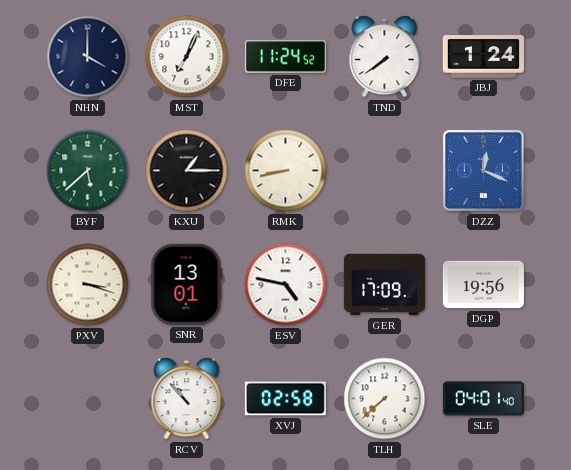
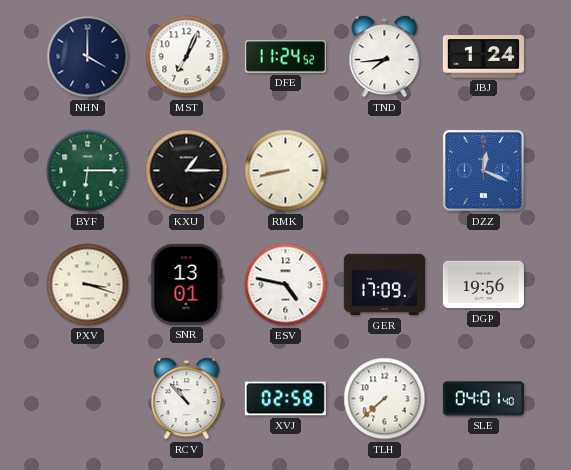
TND: 7:39 -> 7:44 (385, 57)
BYF: 5:38 -> 6:15 (88, 171)
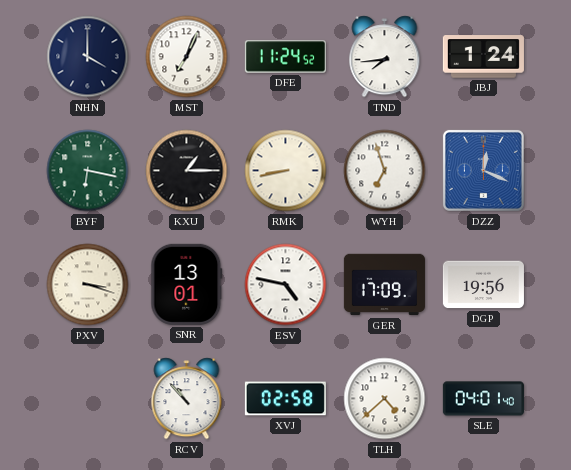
BYF: 6:15 -> 6:17 (88, 171)
WYH: none -> 6:57 (385, 171)
TLH: 7:38 -> 4:38 (385, 399)
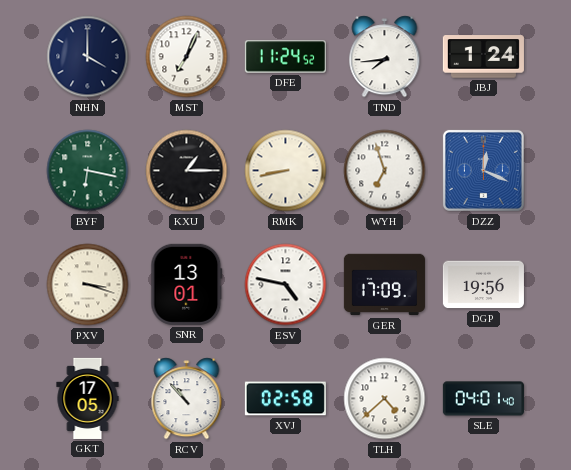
GKT: none -> 17:05 (88, 398)
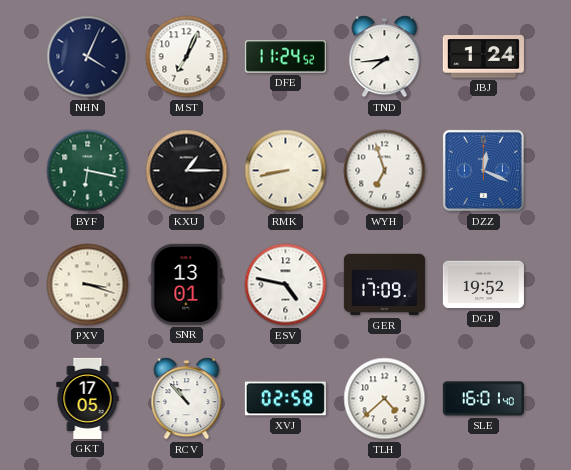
NHN: 4:00 -> 4:04 (88, 57)
DGP: 19:56 -> 19:52 (483, 285)
SLE: 04:01 -> 16:01 (483, 399)
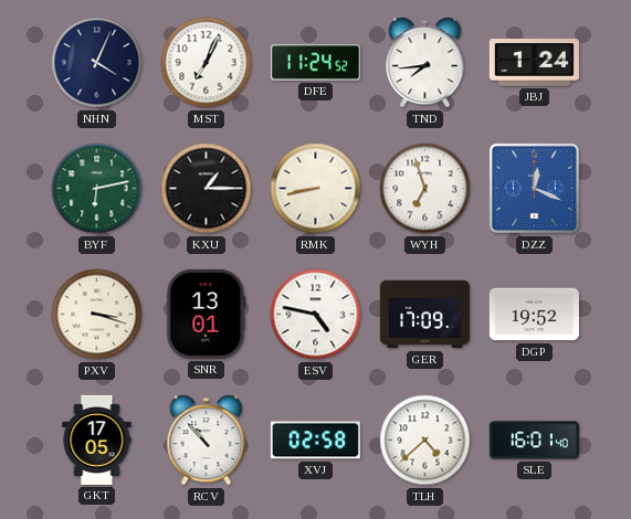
BYF: 6:17 -> 6:13 (97, 189)
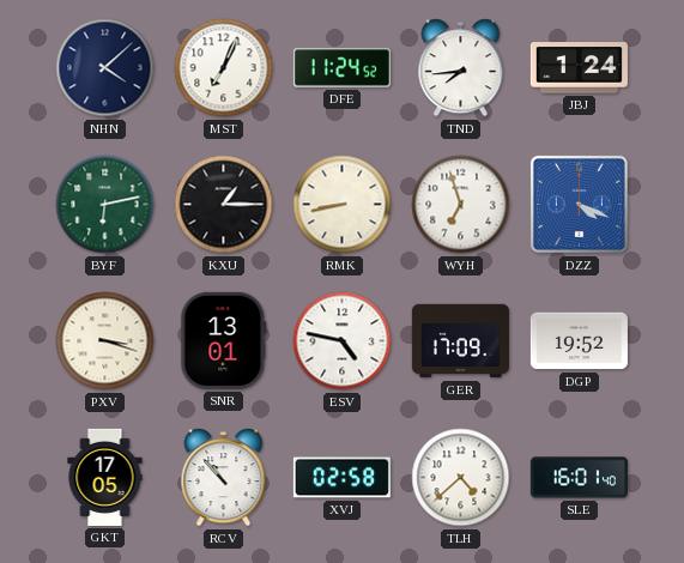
NHN: 4:04 -> 4:08 (105, 68)
DZZ: 12:19 -> 4:19 (579, 204)
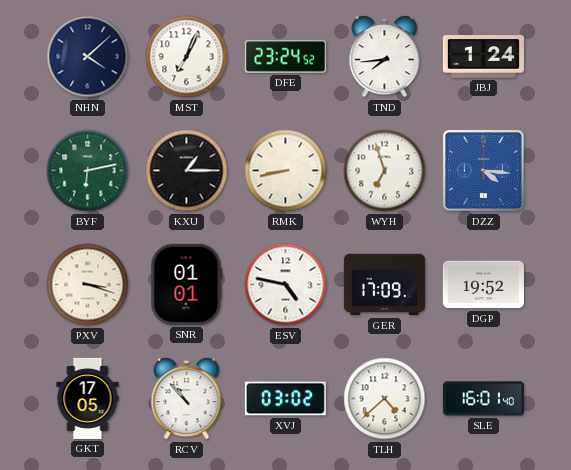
DFE: 11:24 -> 23:24 (285, 57)
DZZ: 4:19 -> 4:16 (483, 170)
SNR: 13:01 -> 01:01 (187, 284)
XVJ: 02:58 -> 03:02 (285, 399)
